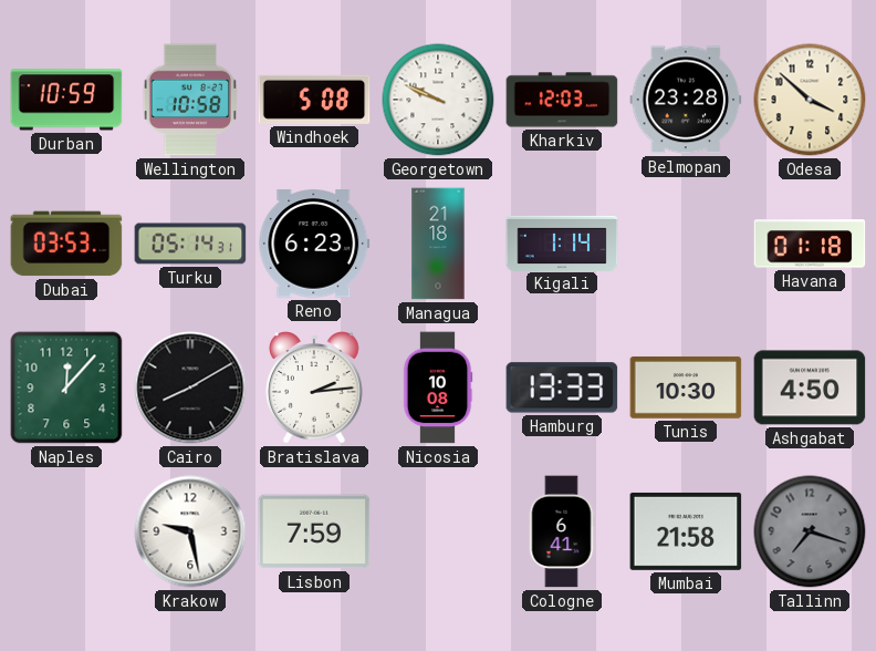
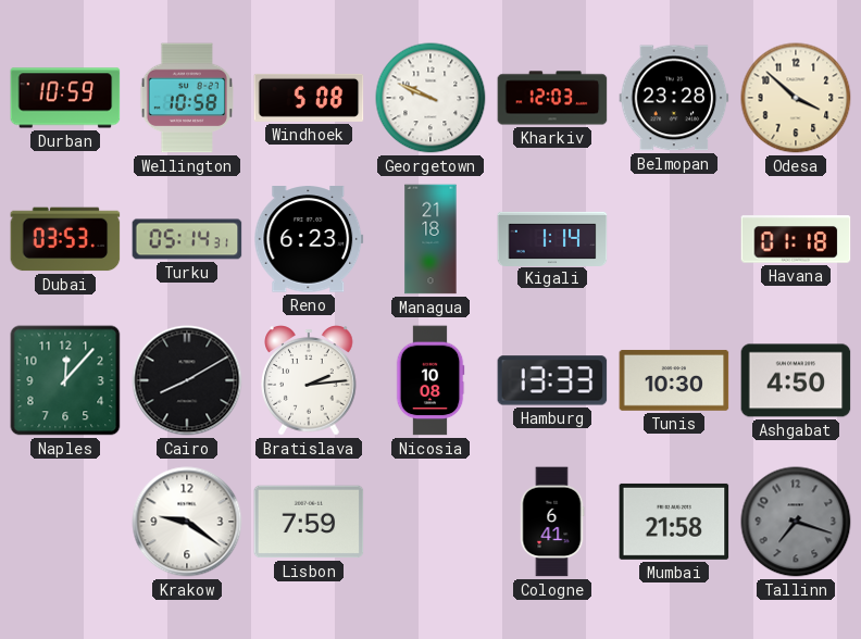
Krakow: 9:28 -> 9:21 (187, 522)
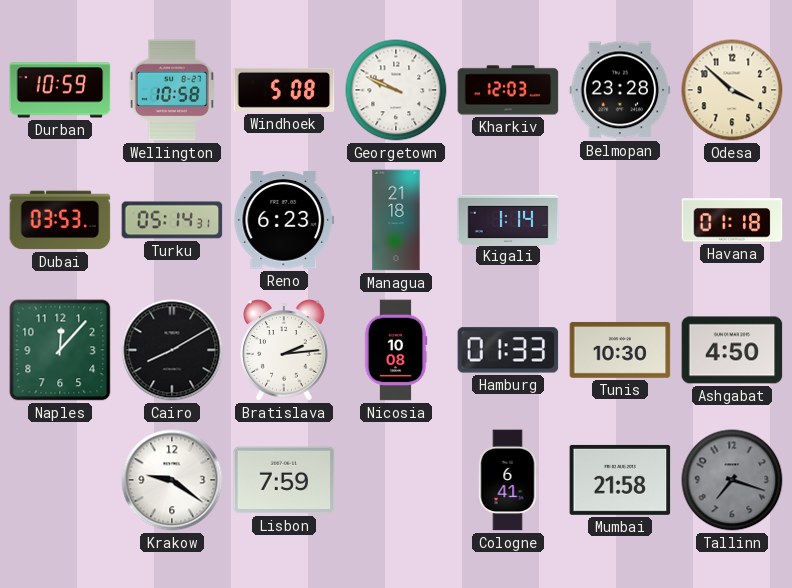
Hamburg: 13:33 -> 01:33 (508, 350)
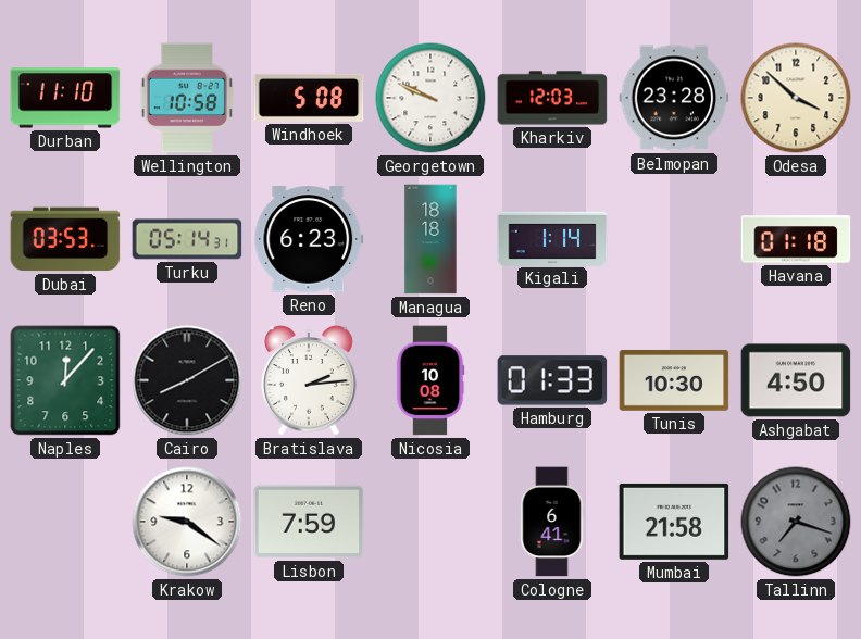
Durban: 10:59 -> 11:10 (65, 98)
Managua: 21:18 -> 18:18 (430, 239)
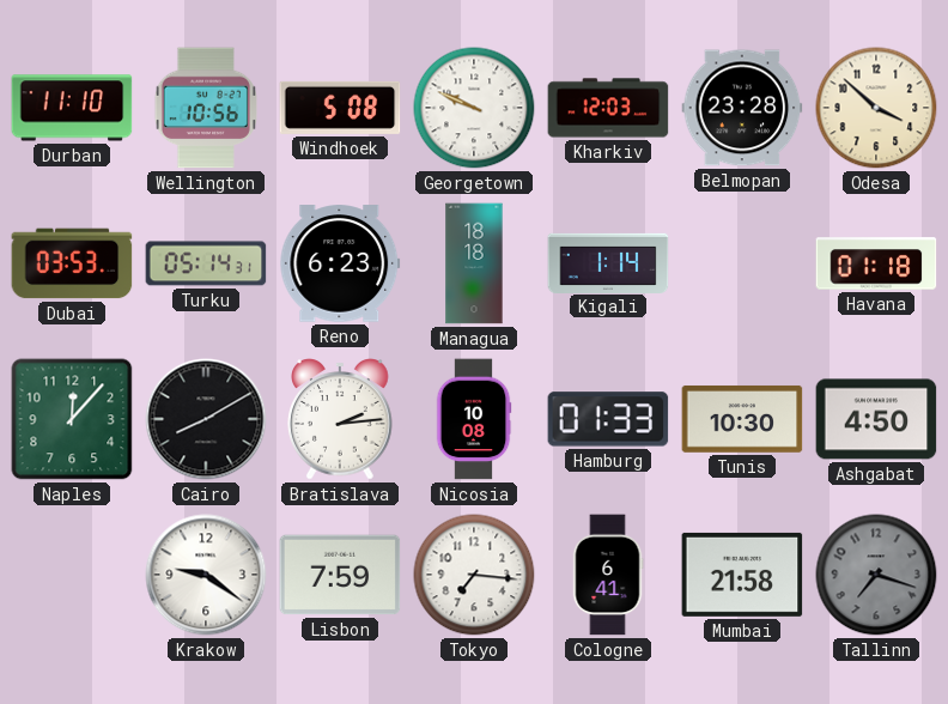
Wellington: 10:58 -> 10:56 (206, 108)
Tokyo: none -> 7:16 (474, 575)
